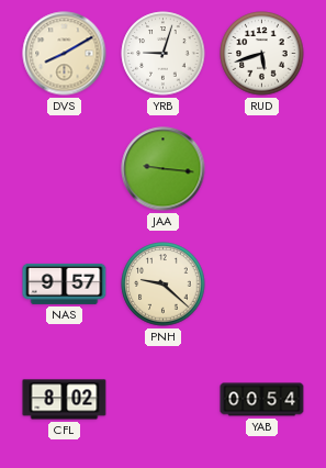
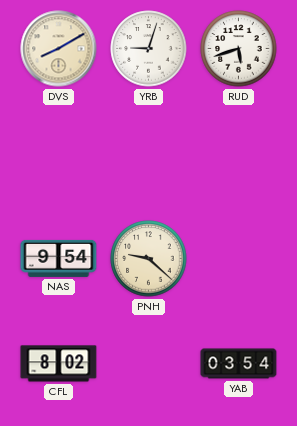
JAA: 9:16 -> none (164, 169)
NAS: 9:57 -> 9:54 (59, 258)
YAB: 00:54 -> 03:54 (239, 364)
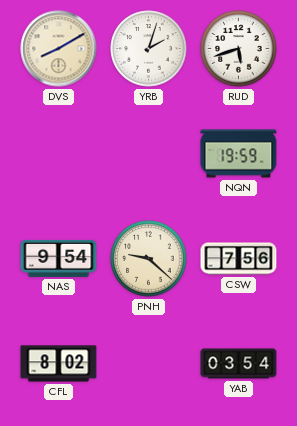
YRB: 9:03 -> 2:03 (149, 49)
NQN: none -> 19:59 (239, 154)
CSW: none -> 7:56 (239, 259)
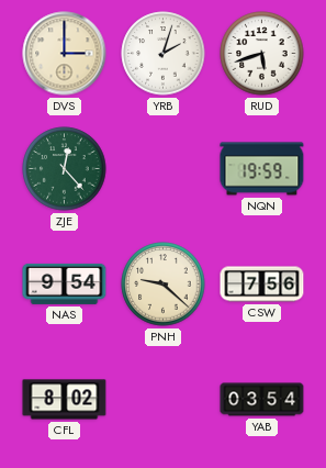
DVS: 8:10 -> 3:00 (65, 54)
ZJE: none -> 12:23 (65, 169)
